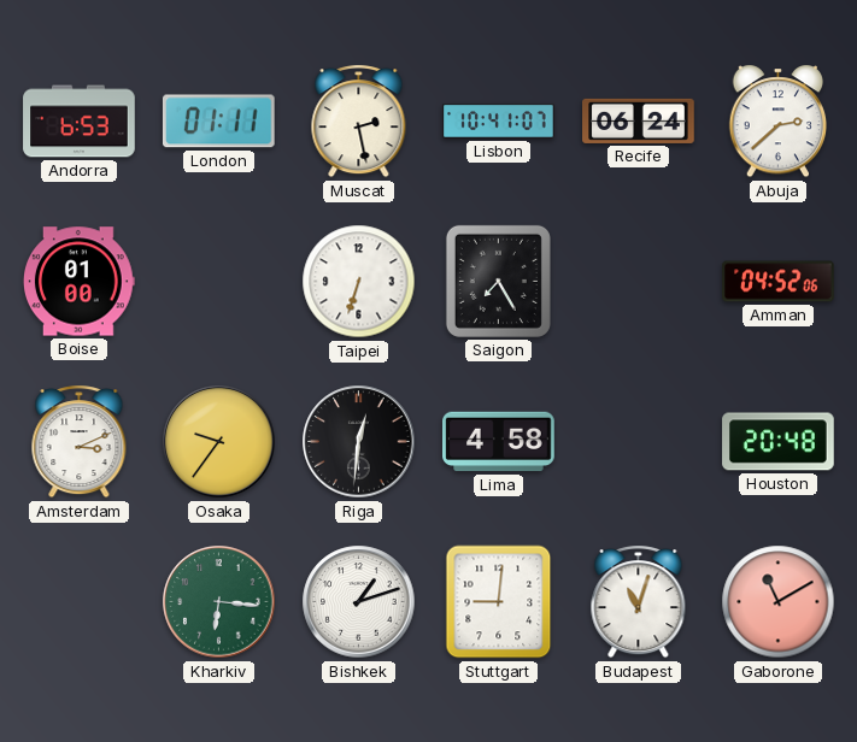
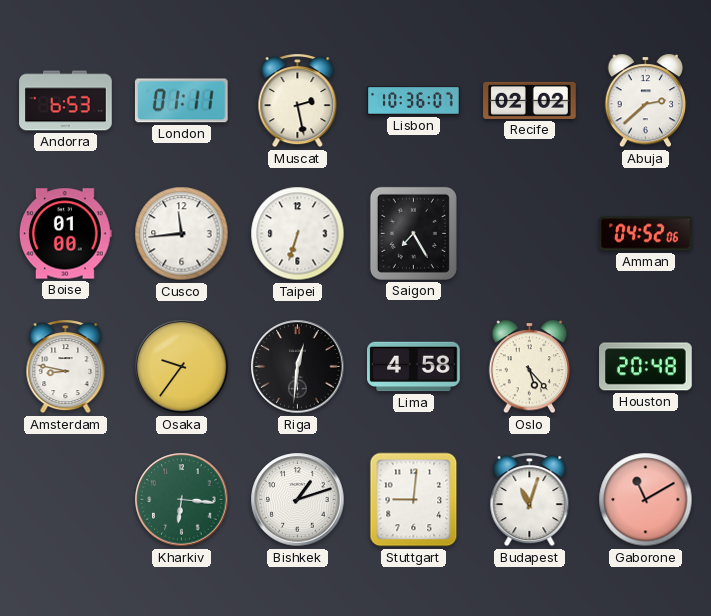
Lisbon: 10:41 -> 10:36 (414, 101)
Recife: 06:24 -> 02:02 (530, 100)
Cusco: none -> 11:44 (182, 234)
Amsterdam: 3:11 -> 8:47 (66, 367)
Oslo: none -> 5:23 (530, 367)
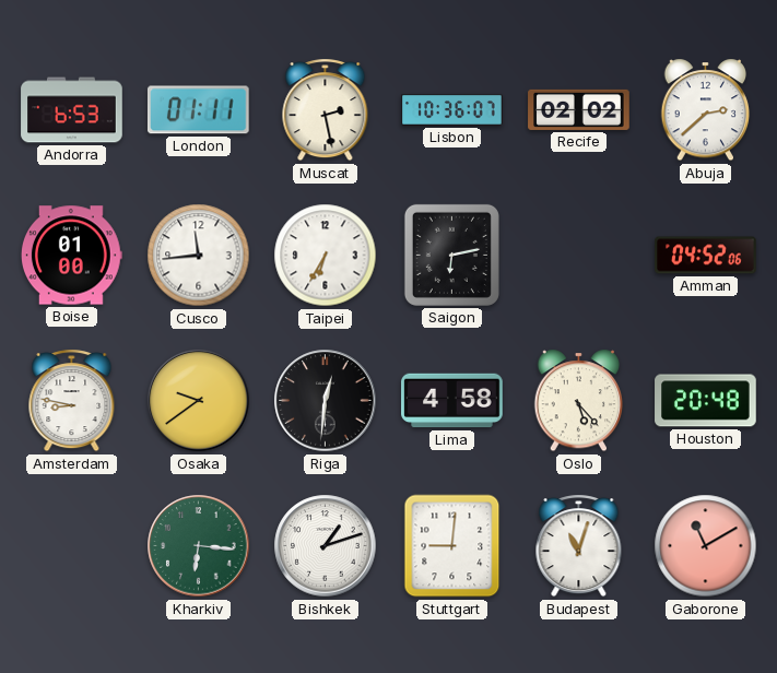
Taipei: 6:33 -> 6:35 (326, 256)
Saigon: 7:25 -> 6:13 (451, 255)
Osaka: 9:36 -> 9:39 (199, 401)
